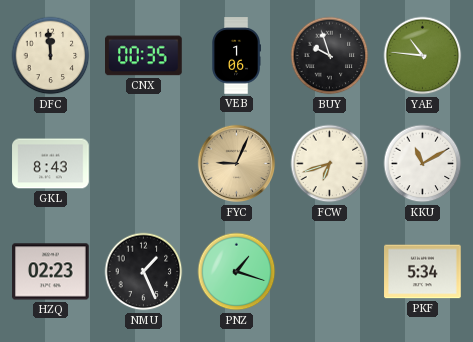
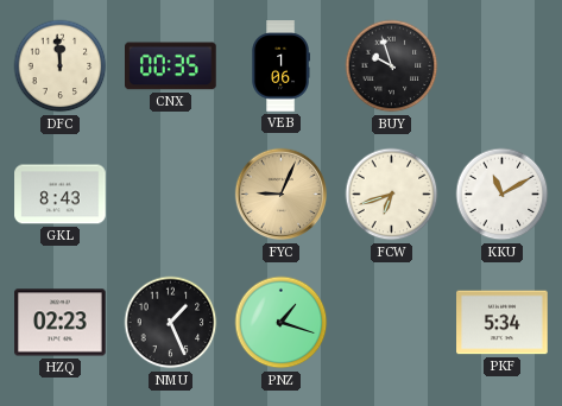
YAE: 10:46 -> none (423, 56)
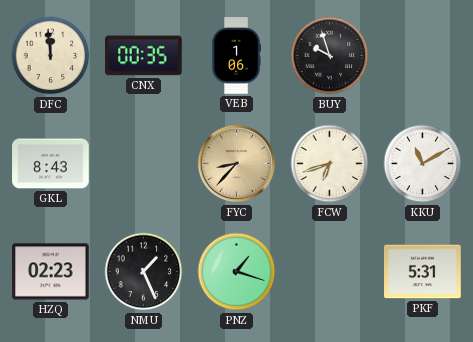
FYC: 9:04 -> 8:37 (237, 164)
PKF: 5:34 -> 5:31 (423, 272)
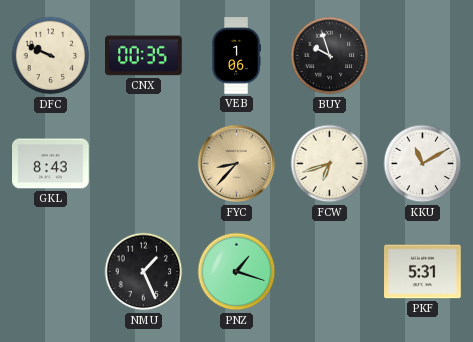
DFC: 11:59 -> 9:49 (51, 56)
HZQ: 02:23 -> none (51, 272)
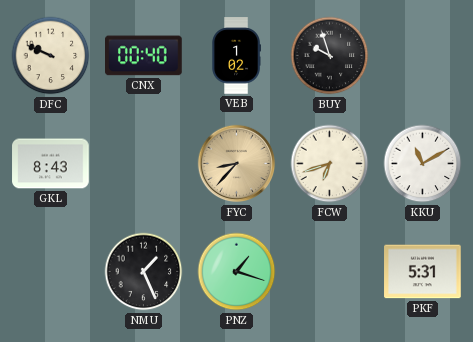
CNX: 00:35 -> 00:40 (144, 56)
VEB: 1:06 -> 1:02 (236, 56)
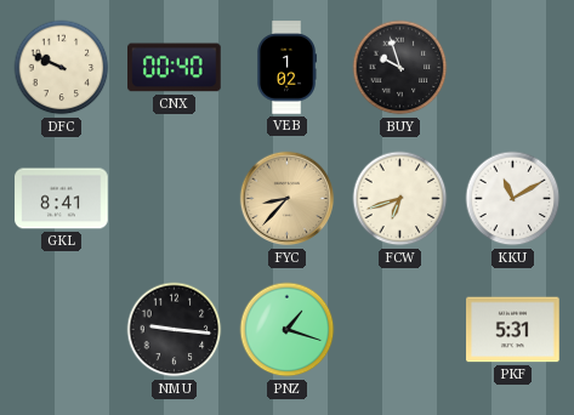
GKL: 8:43 -> 8:41 (62, 199)
NMU: 1:26 -> 9:16 (175, 330)
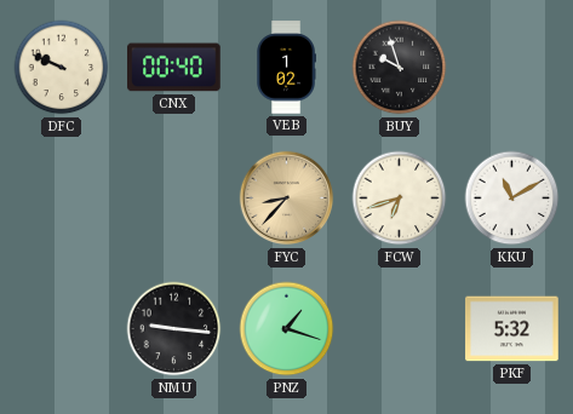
GKL: 8:41 -> none (62, 199)
PKF: 5:31 -> 5:32 (512, 329)
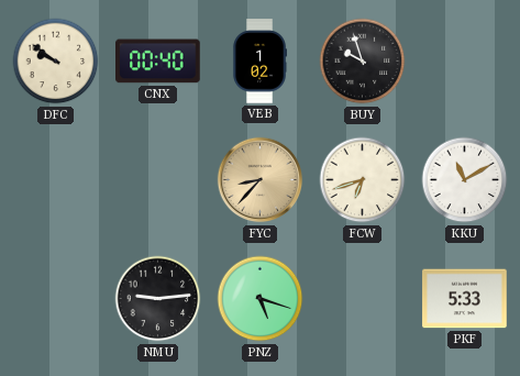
DFC: 9:49 -> 9:51 (56, 62)
NMU: 9:16 -> 9:14 (158, 299)
PNZ: 1:18 -> 5:18 (261, 299)
PKF: 5:32 -> 5:33 (465, 299)
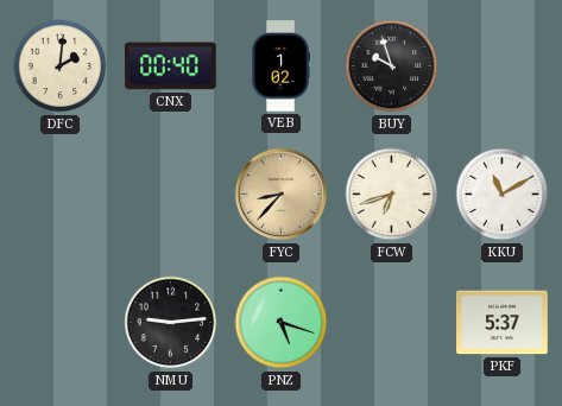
DFC: 9:51 -> 2:01 (61, 66)
PKF: 5:33 -> 5:37 (503, 323)
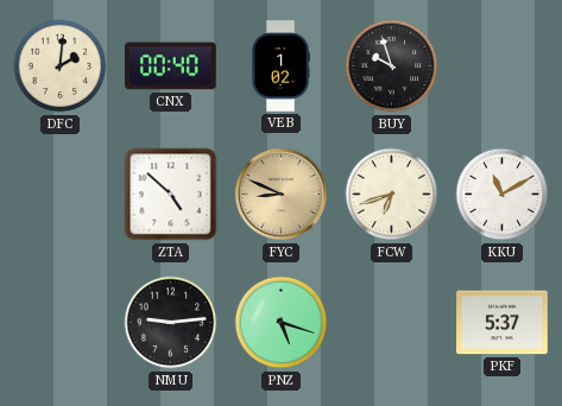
ZTA: none -> 4:52 (171, 195)
FYC: 8:37 -> 8:49 (282, 195)
